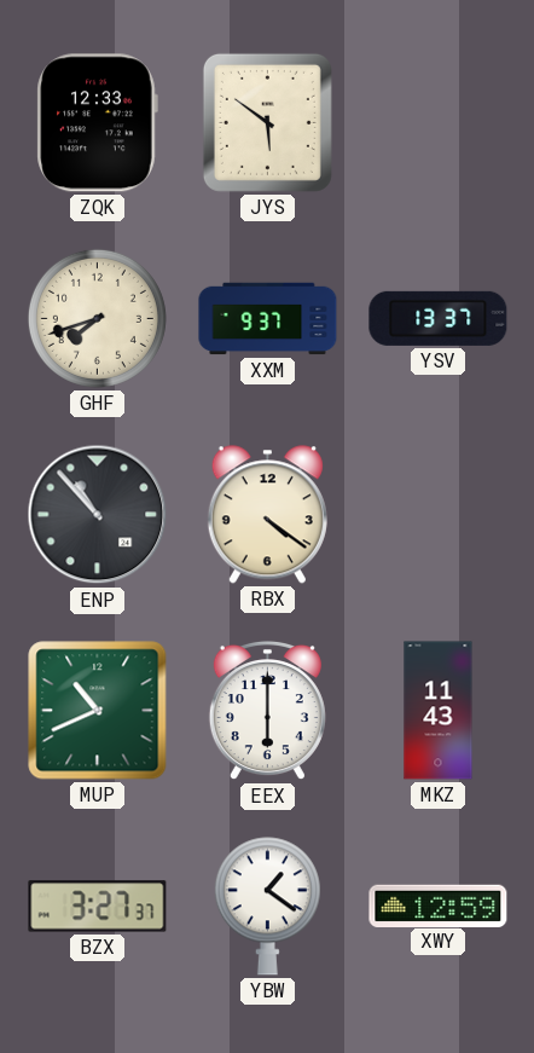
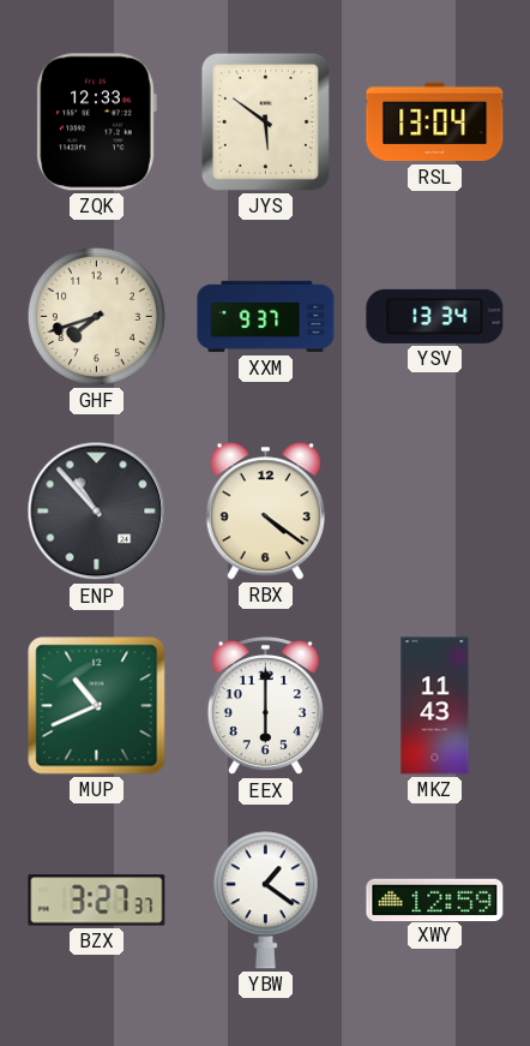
RSL: none -> 13:04 (435, 122)
YSV: 13:37 -> 13:34 (435, 316)
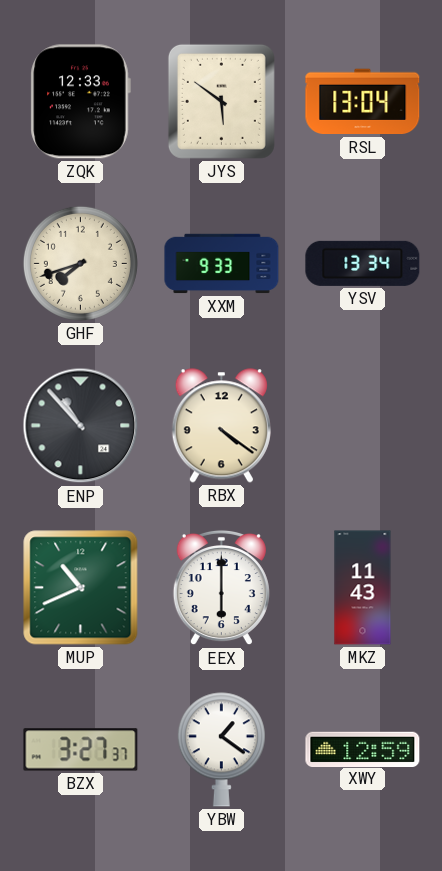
XXM: 9:37 -> 9:33 (222, 264)
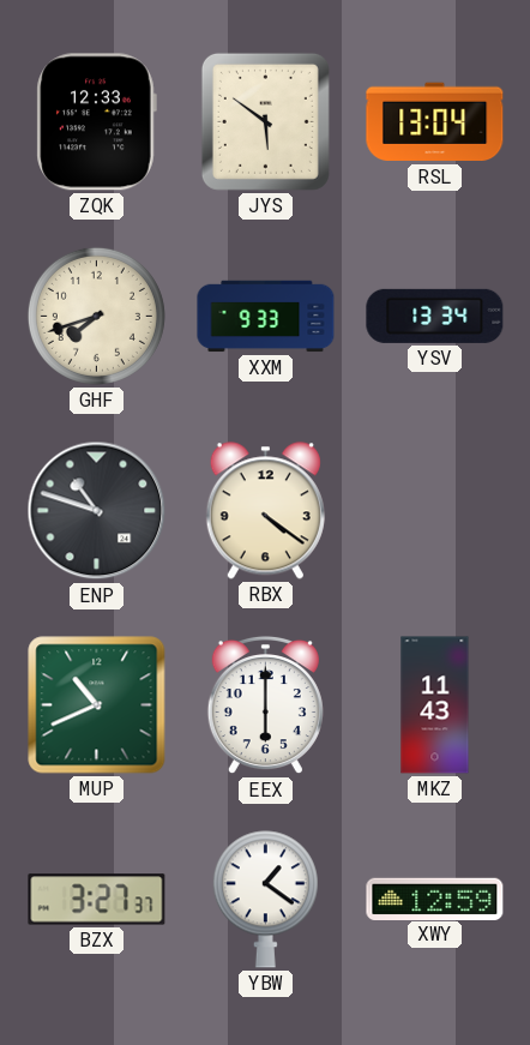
ENP: 10:53 -> 10:48 (97, 511)
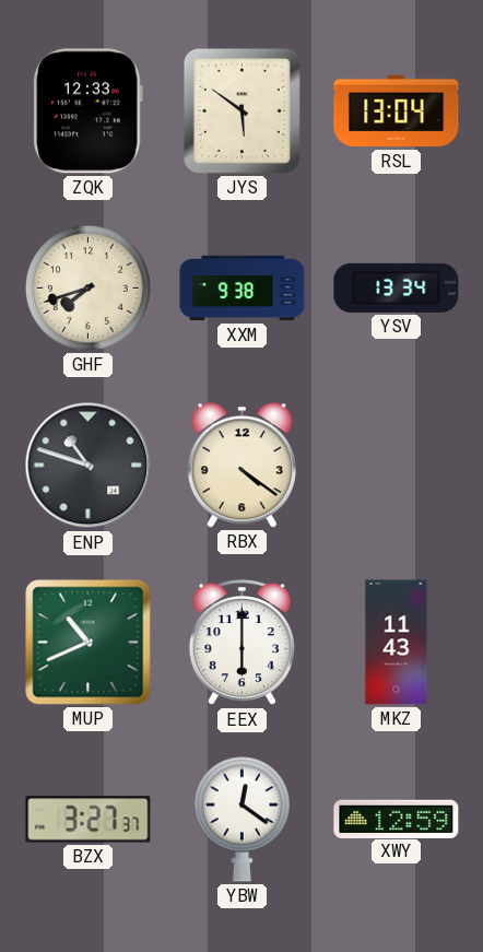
XXM: 9:33 -> 9:38 (243, 289)
YBW: 1:21 -> 12:21 (241, 820)
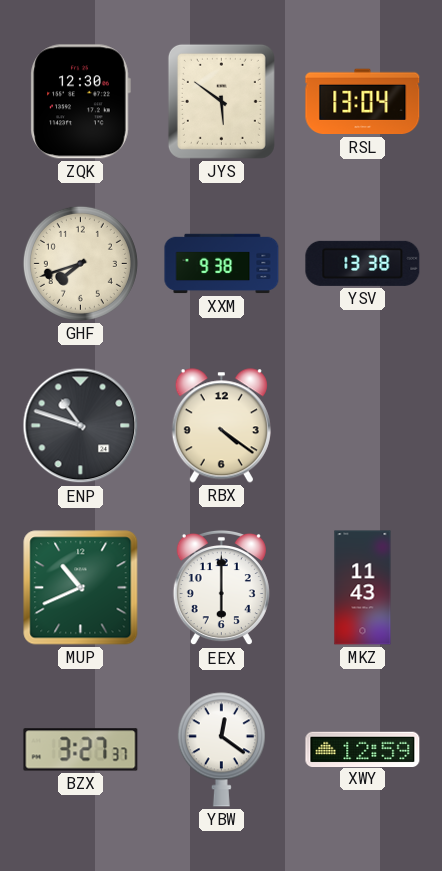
ZQK: 12:33 -> 12:30 (80, 102)
YSV: 13:34 -> 13:38 (363, 263)
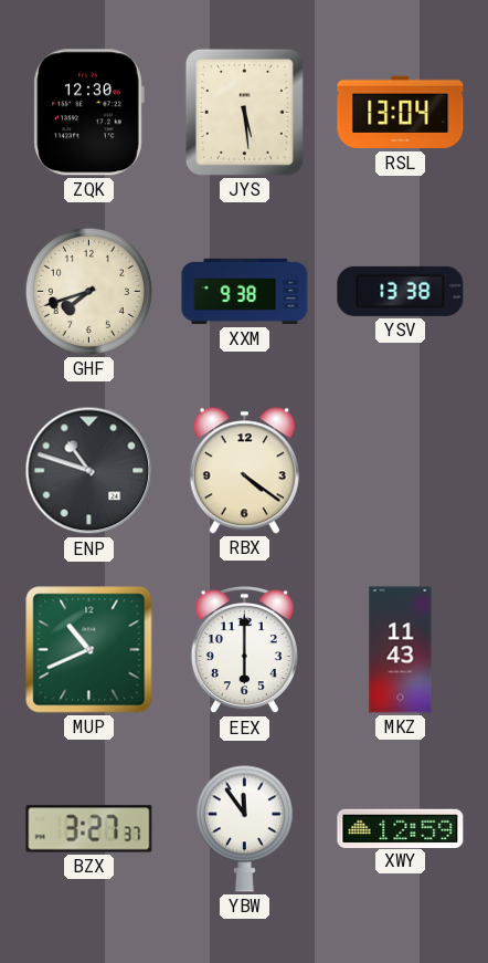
JYS: 5:51 -> 5:29 (244, 112)
YBW: 12:21 -> 11:54 (244, 829)
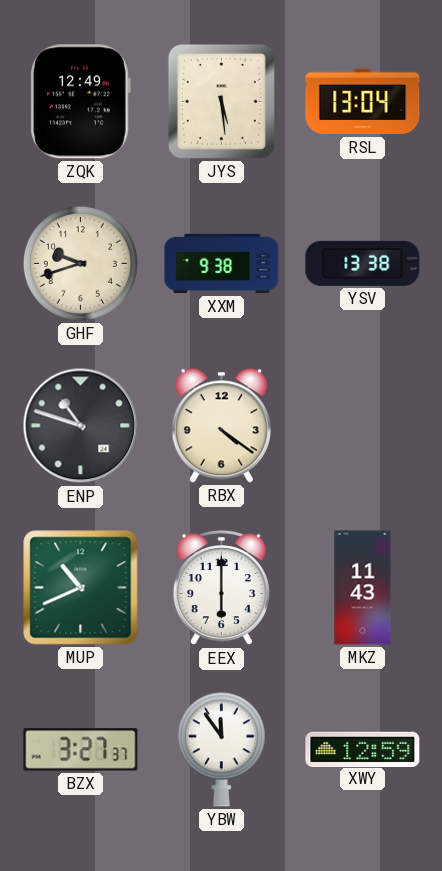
ZQK: 12:30 -> 12:49 (80, 102)
GHF: 7:42 -> 9:42 (80, 263)
